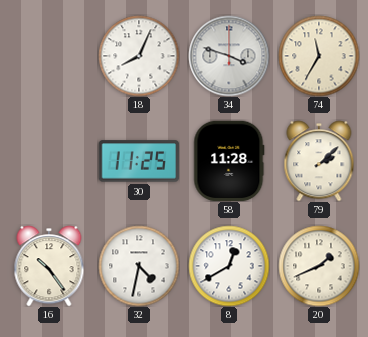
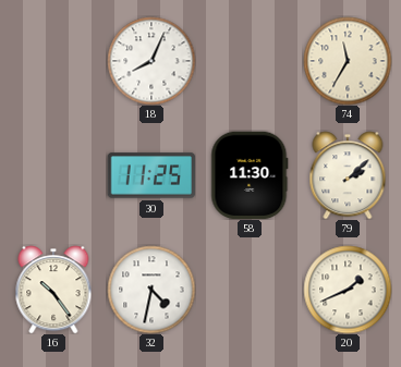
34: 3:48 -> none (229, 56)
58: 11:28 -> 11:30 (250, 175)
8: 12:40 -> none (229, 266)
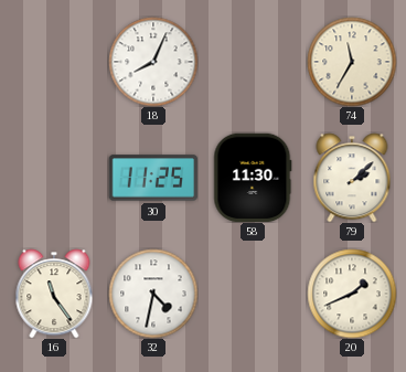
16: 10:24 -> 11:24 (54, 294)
